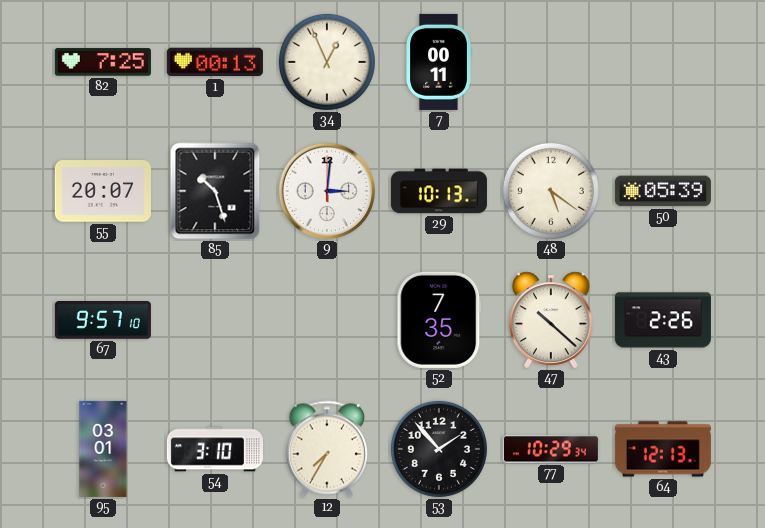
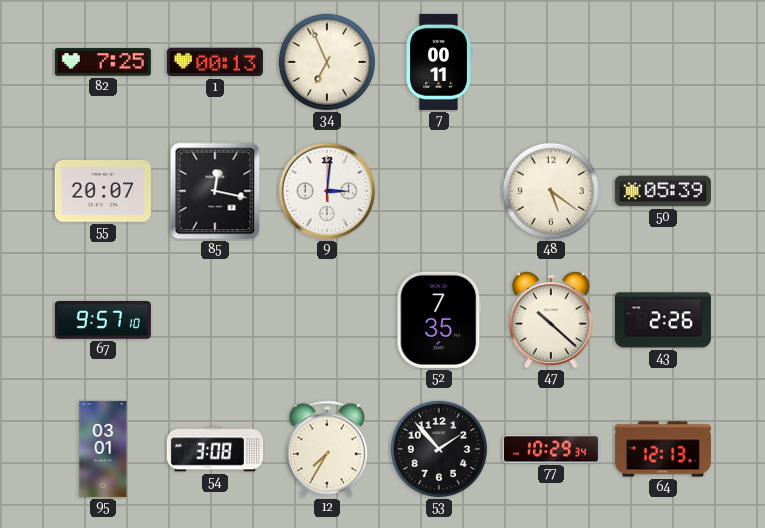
34: 12:56 -> 6:56 (327, 62)
85: 10:27 -> 12:17 (215, 191)
29: 10:13 -> none (439, 191)
54: 3:10 -> 3:08 (215, 449)
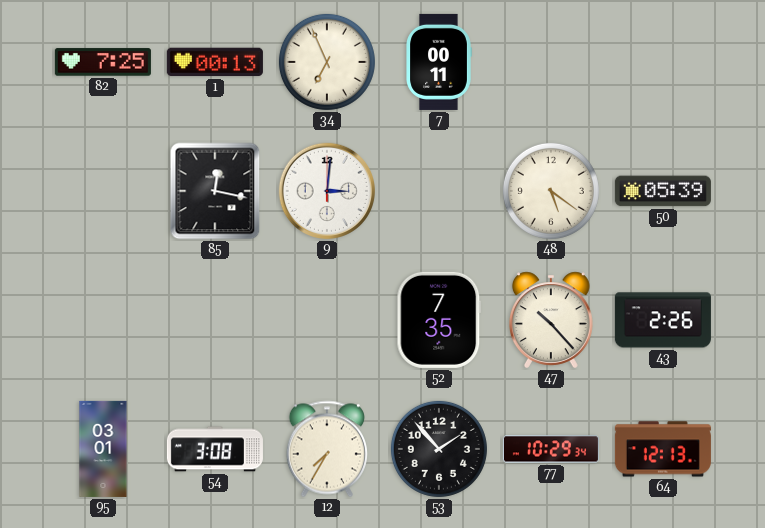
55: 20:07 -> none (103, 192)
67: 9:57 -> none (103, 320)
47: 10:22 -> 10:23 (551, 320)
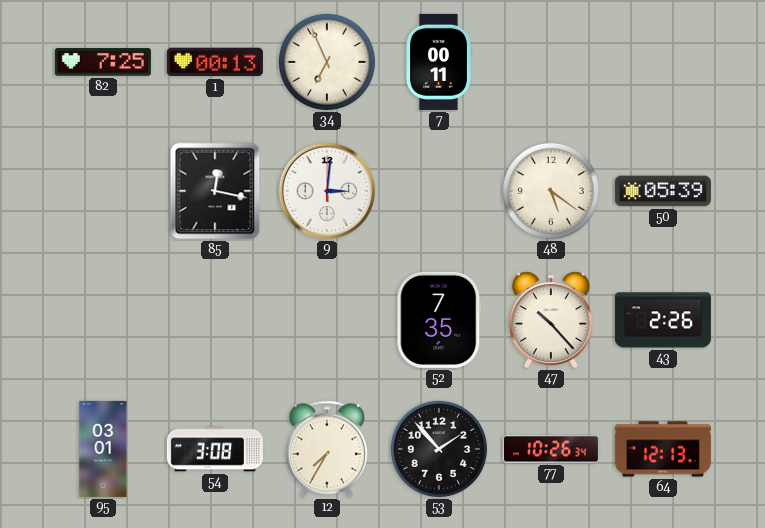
77: 10:29 -> 10:26 (551, 449)
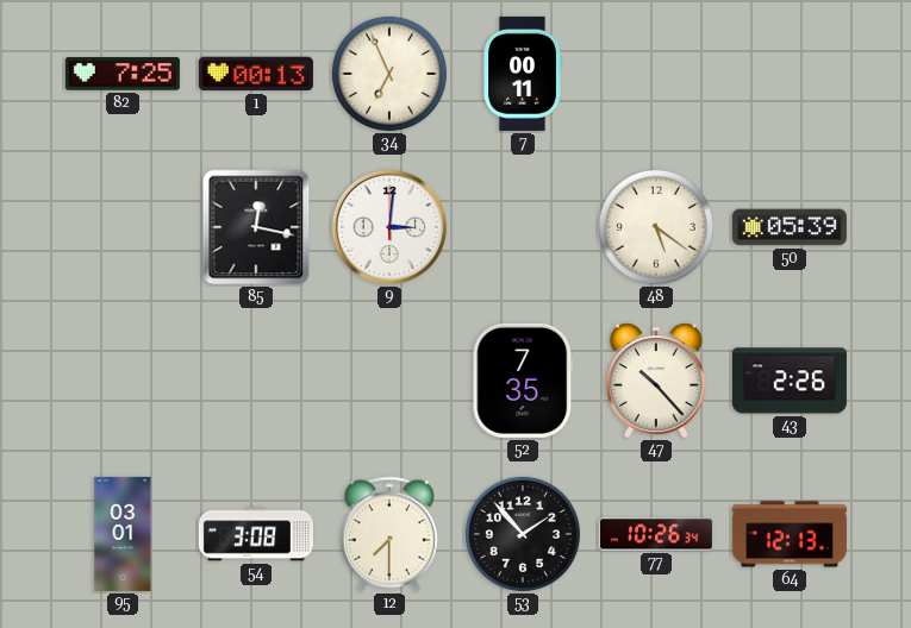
12: 7:35 -> 7:30 (388, 534)
